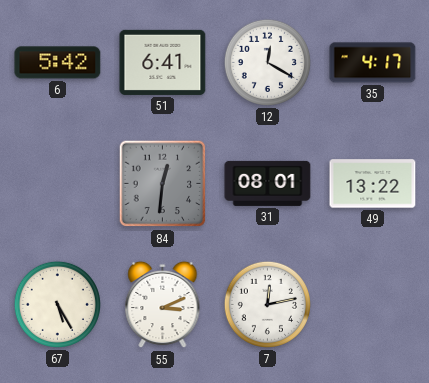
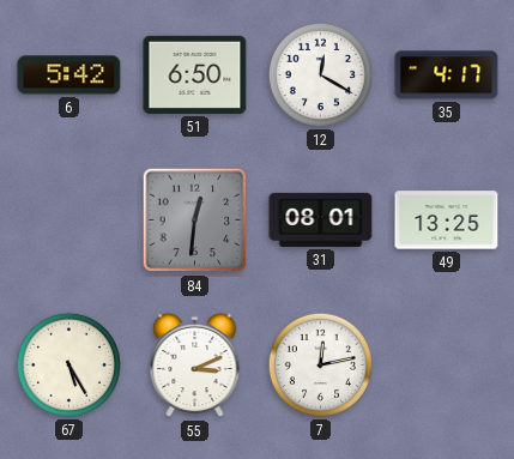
51: 6:41 -> 6:50 (195, 74)
49: 13:22 -> 13:25 (447, 221)
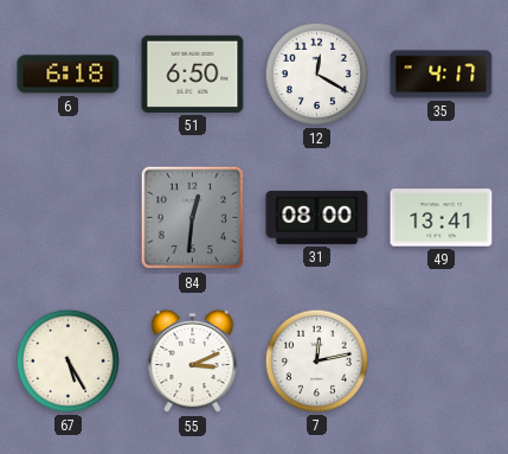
6: 5:42 -> 6:18 (69, 75)
31: 08:01 -> 08:00 (317, 217)
49: 13:25 -> 13:41 (442, 218)
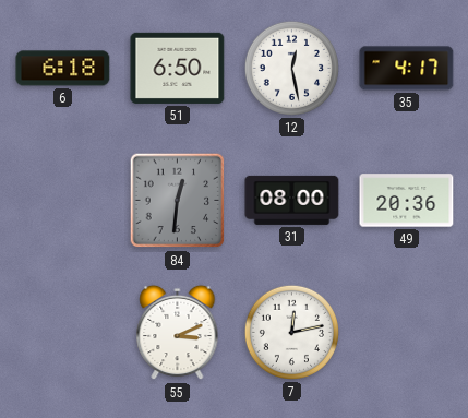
12: 12:20 -> 12:28 (291, 68)
49: 13:41 -> 20:36 (407, 201)
67: 5:25 -> none (67, 360)
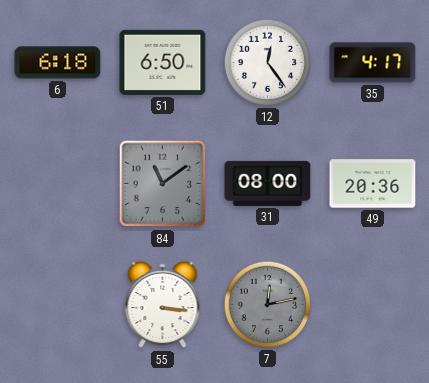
12: 12:28 -> 12:24 (267, 62)
84: 12:31 -> 11:09 (163, 184)
55: 3:11 -> 3:16 (163, 305)
7 dial: white -> grey (267, 304)
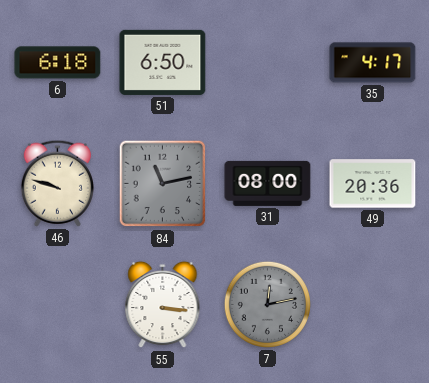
12: 12:24 -> none (267, 62)
46: none -> 9:48 (57, 183)
84: 11:09 -> 11:13 (163, 184)
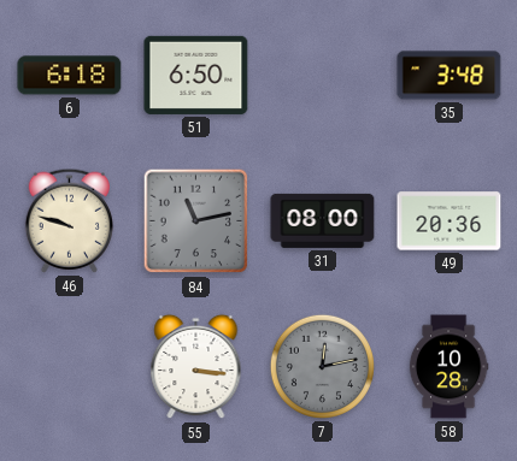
35: 4:17 -> 3:48 (450, 76)
58: none -> 10:28 (448, 367)
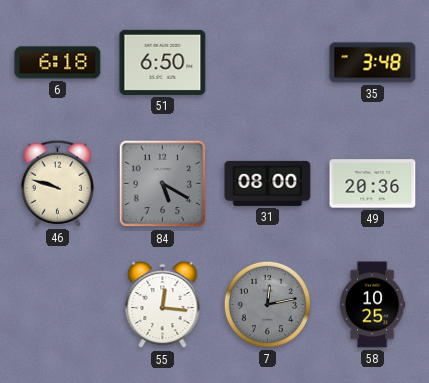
84: 11:13 -> 5:20 (163, 184)
55: 3:16 -> 12:16 (163, 305)
58: 10:28 -> 10:25 (372, 305)
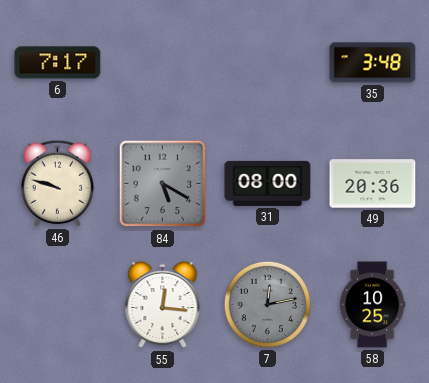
6: 6:18 -> 7:17 (58, 63)
51: 6:50 -> none (163, 62)
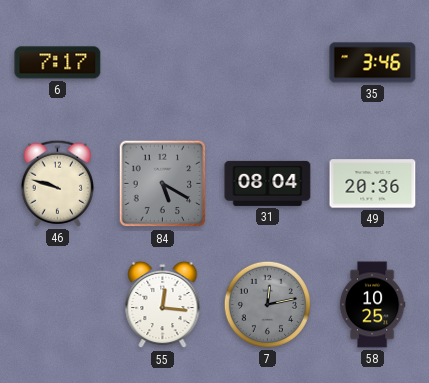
35: 3:48 -> 3:46 (373, 63)
31: 08:00 -> 08:04 (268, 183)
